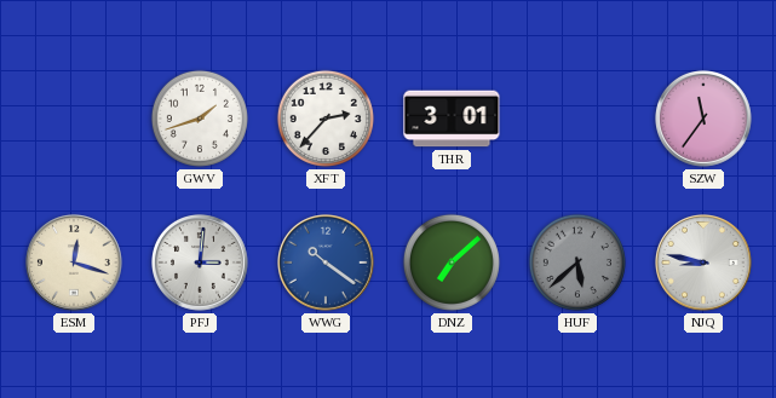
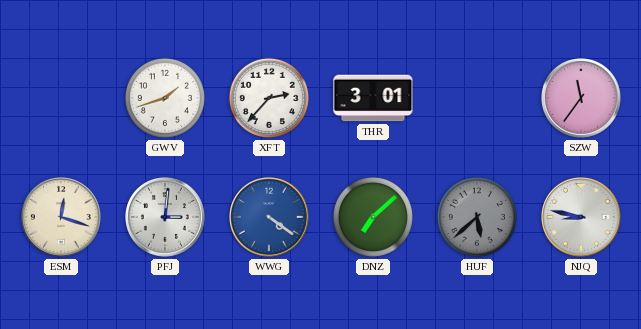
WWG: 10:21 -> 4:21 (270, 218)
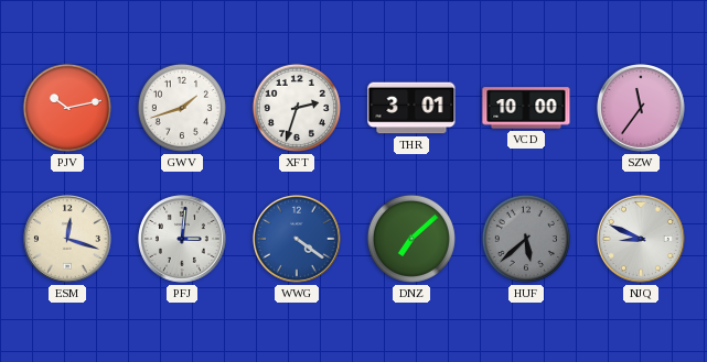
PJV: none -> 10:13 (67, 108)
XFT: 2:37 -> 2:33 (297, 108)
VCD: none -> 10:00 (526, 108)
NJQ: 8:47 -> 8:49 (642, 240)
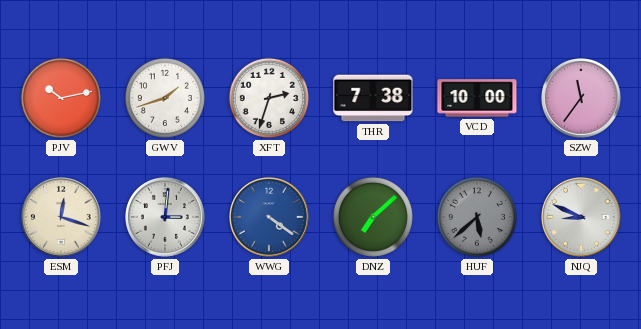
THR: 3:01 -> 7:38 (373, 98)
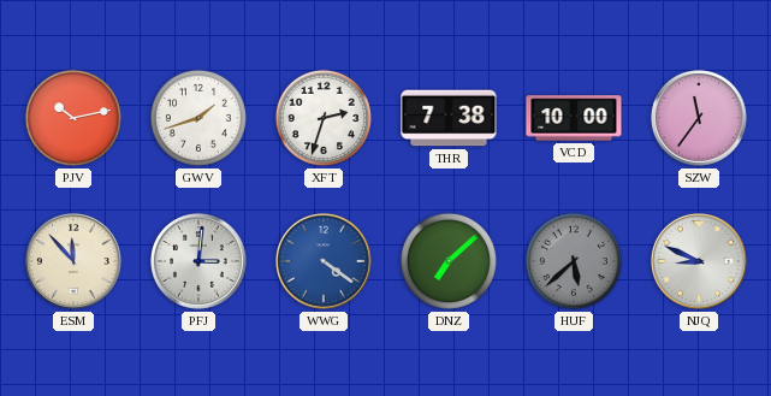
ESM: 12:18 -> 11:53 (75, 262)
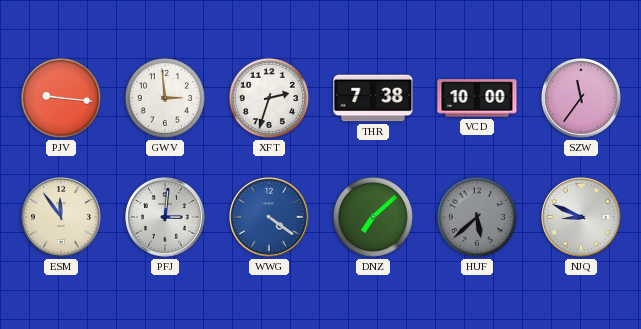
PJV: 10:13 -> 9:16 (61, 98)
GWV: 1:42 -> 2:59 (165, 98)
ESM: 11:53 -> 11:54 (62, 218)
